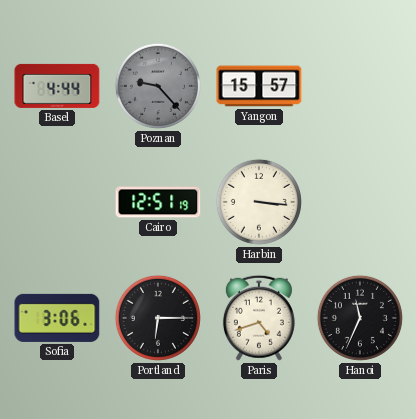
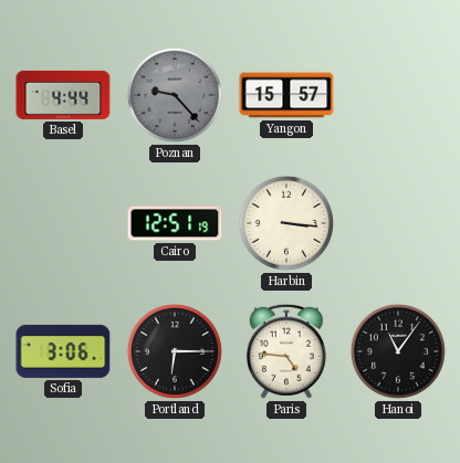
Paris: 4:42 -> 4:46 (286, 351)
Hanoi: 11:34 -> 11:06 (398, 351)
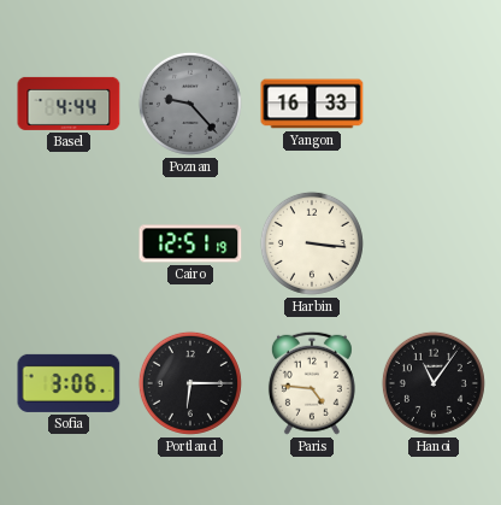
Yangon: 15:57 -> 16:33 (312, 104)
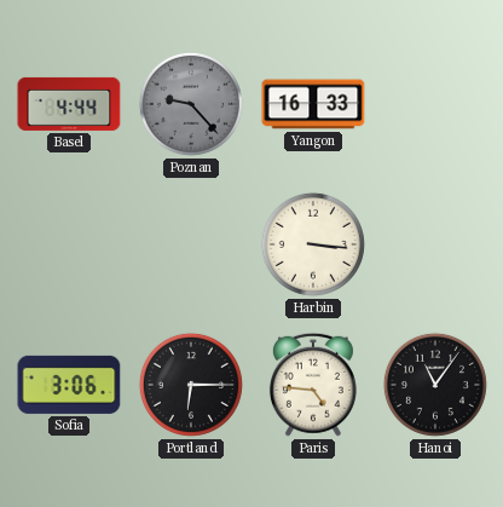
Cairo: 12:51 -> none (190, 243)
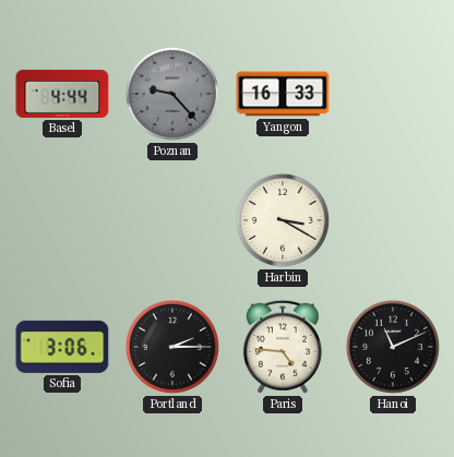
Harbin: 3:16 -> 3:20 (283, 220)
Portland: 6:15 -> 2:15 (172, 347)
Hanoi: 11:06 -> 11:11 (393, 347)
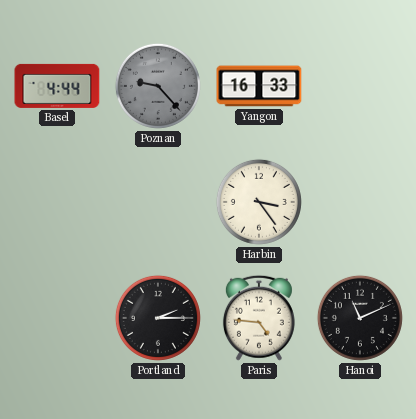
Harbin: 3:20 -> 3:24 (259, 202)
Sofia: 3:06 -> none (62, 347)
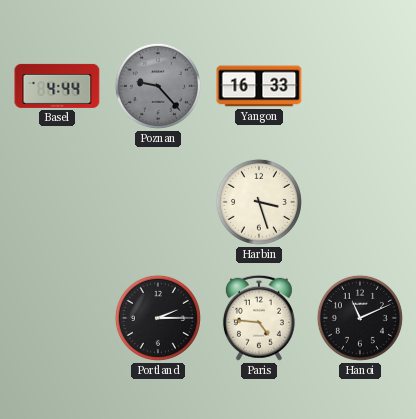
Harbin: 3:24 -> 3:27 (259, 202)
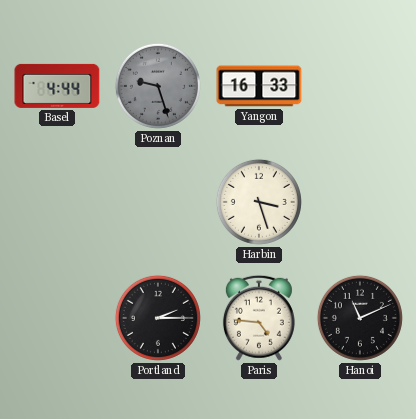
Poznan: 9:23 -> 9:27 (158, 86)
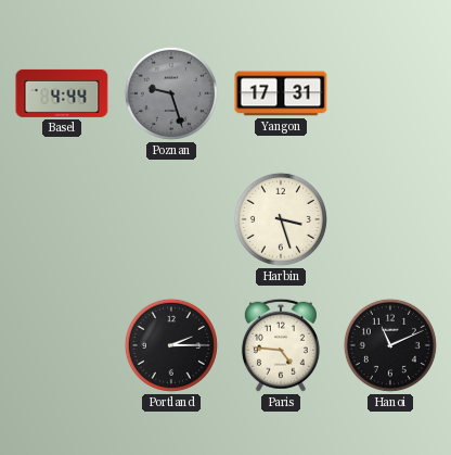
Yangon: 16:33 -> 17:31 (281, 93)
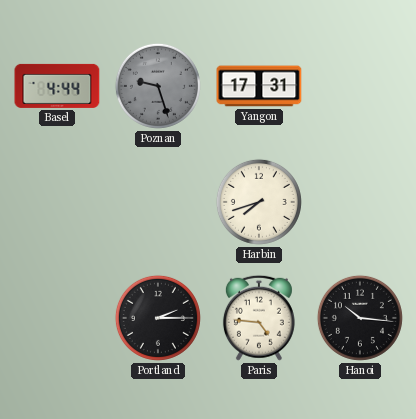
Harbin: 3:27 -> 7:42 (259, 202)
Hanoi: 11:11 -> 10:16 (360, 318)
